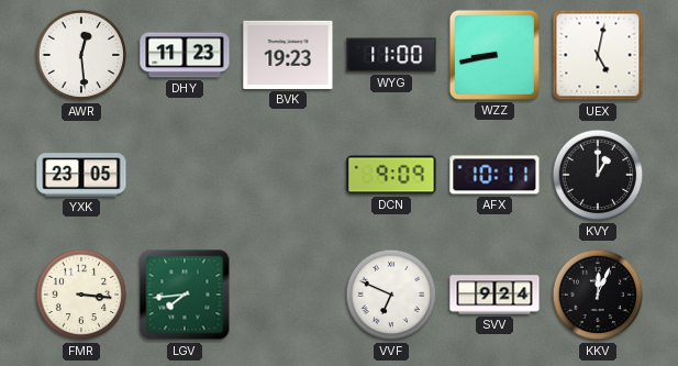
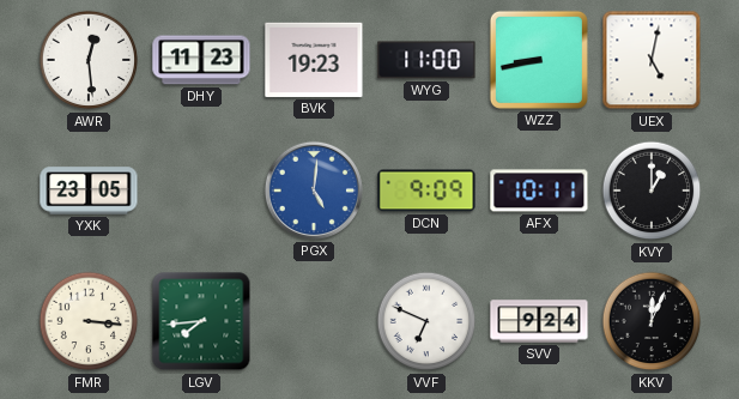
PGX: none -> 5:01 (314, 191)
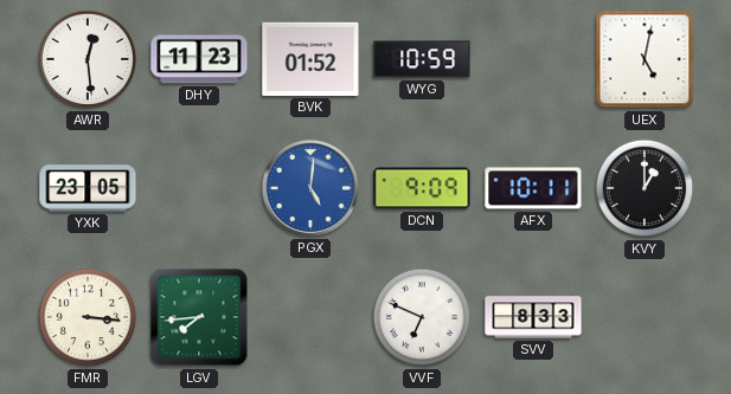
BVK: 19:23 -> 01:52 (310, 59)
WYG: 11:00 -> 10:59 (422, 59)
WZZ: 8:43 -> none (539, 60)
SVV: 9:24 -> 8:33 (533, 317)
KKV: 12:04 -> none (652, 321)
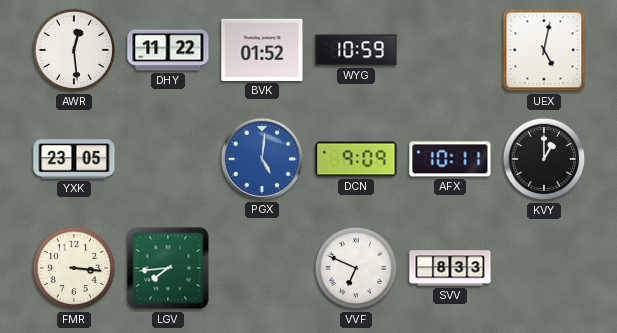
DHY: 11:23 -> 11:22 (168, 50)
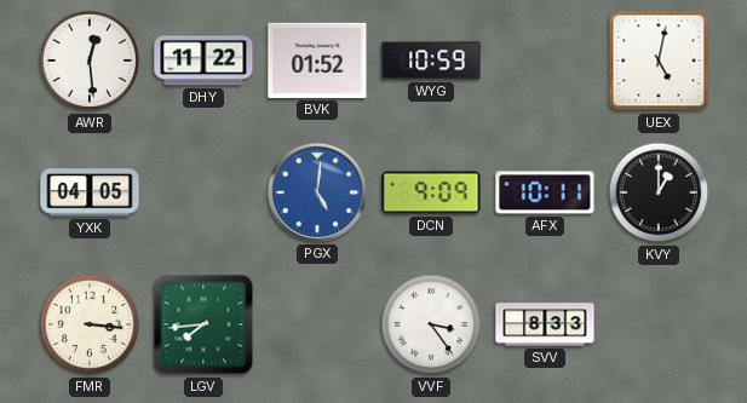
YXK: 23:05 -> 04:05 (90, 192)
VVF: 6:49 -> 3:24 (431, 324)
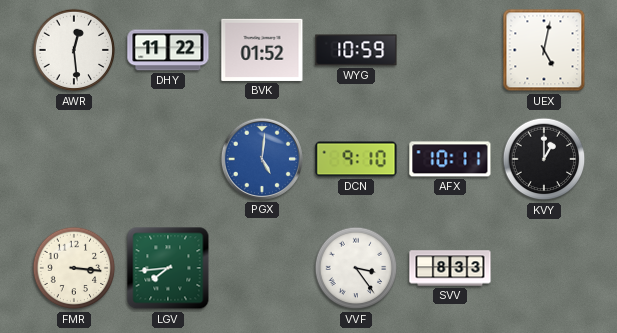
YXK: 04:05 -> none (90, 192)
DCN: 9:09 -> 9:10 (356, 159)
